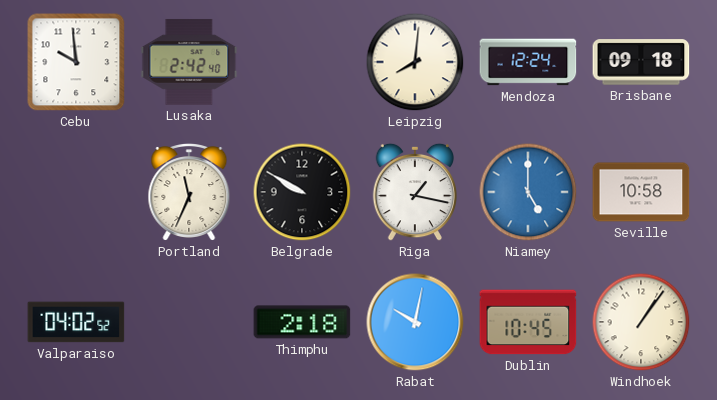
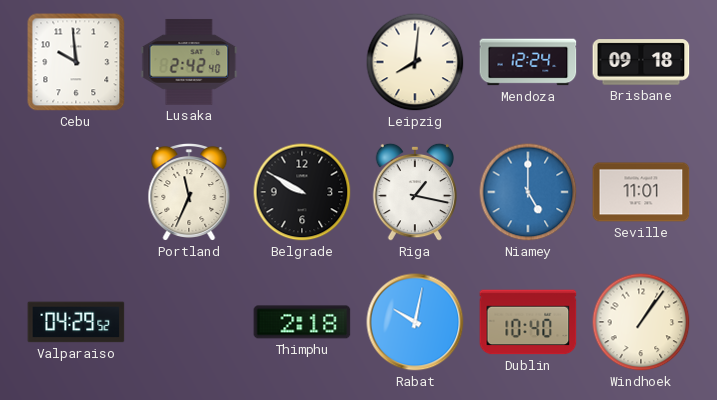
Seville: 10:58 -> 11:01 (641, 192)
Valparaiso: 04:02 -> 04:29 (76, 322)
Dublin: 10:45 -> 10:40 (528, 322)
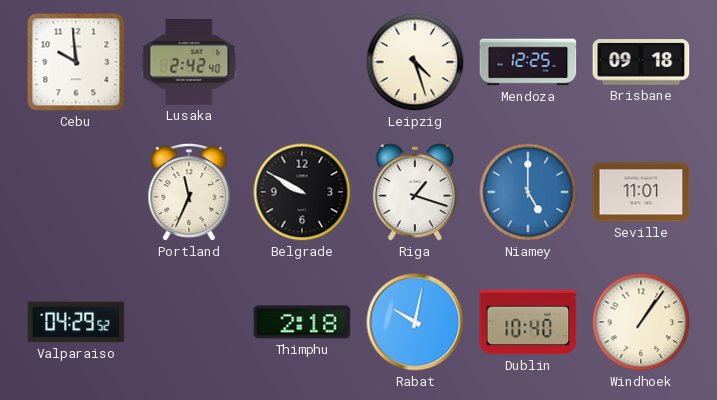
Leipzig: 8:01 -> 4:27 (415, 62)
Mendoza: 12:24 -> 12:25 (528, 62)
Riga: 1:17 -> 1:18 (414, 192)
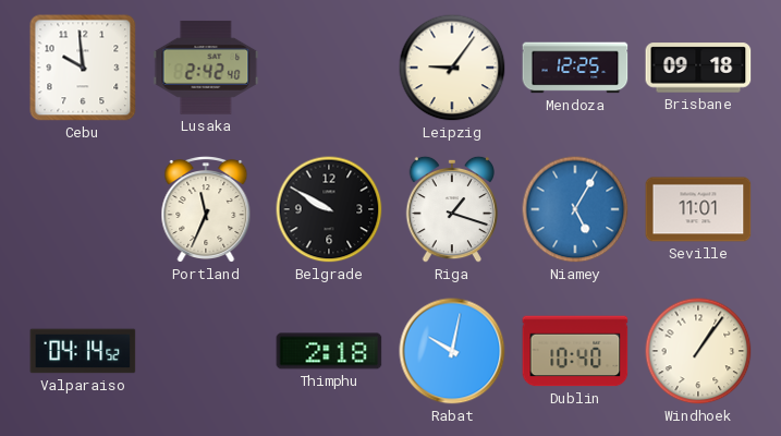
Leipzig: 4:27 -> 9:06 (452, 68)
Niamey: 5:00 -> 5:05 (575, 209)
Valparaiso: 04:29 -> 04:14 (83, 351)
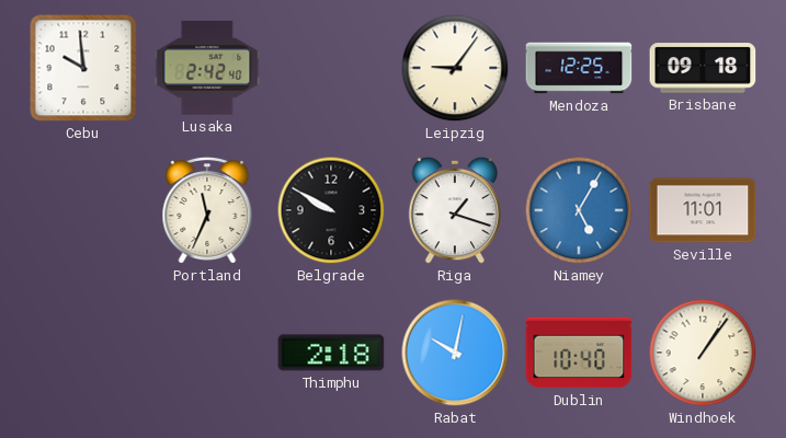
Valparaiso: 04:14 -> none (83, 351)
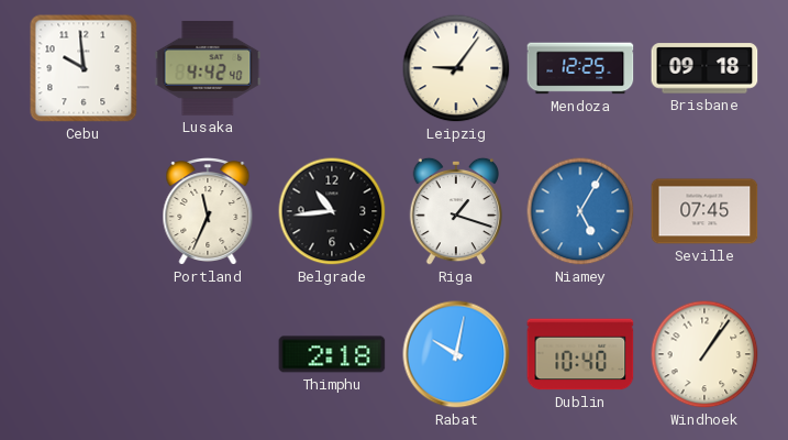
Lusaka: 2:42 -> 4:42 (208, 68)
Belgrade: 9:50 -> 10:44 (332, 211)
Seville: 11:01 -> 07:45 (704, 211)
